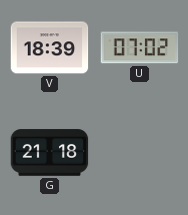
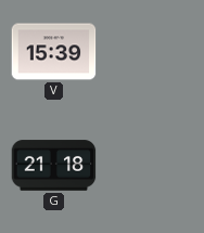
V: 18:39 -> 15:39 (54, 52)
U: 07:02 -> none (140, 48)
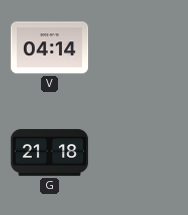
V: 15:39 -> 04:14 (50, 48)
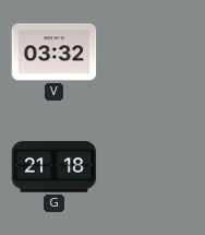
V: 04:14 -> 03:32 (55, 52)
